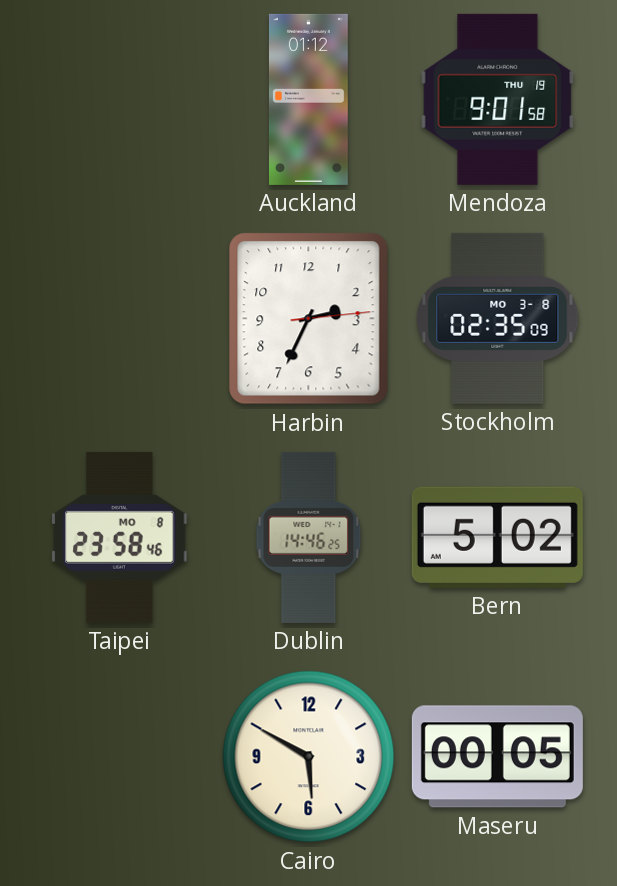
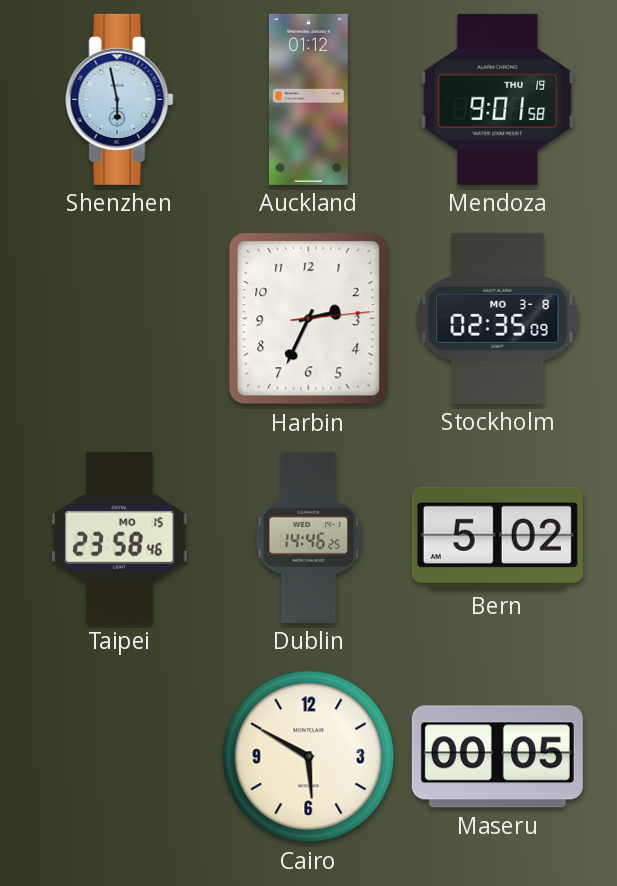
Shenzhen: none -> 5:58 (120, 99)
Taipei date: MO 8 -> MO 15 (120, 537)
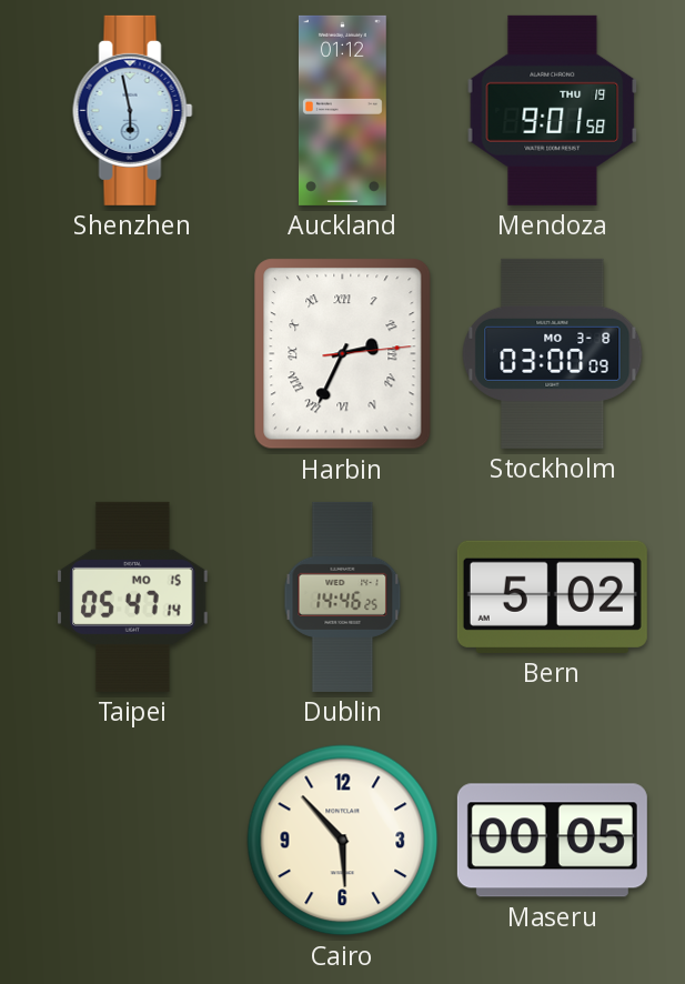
Harbin numerals: Arabic -> Roman (343, 354)
Stockholm: 02:35 -> 03:00 (553, 353)
Taipei: 23:58 -> 05:47 (133, 596)
Cairo: 5:50 -> 5:53 (343, 841)
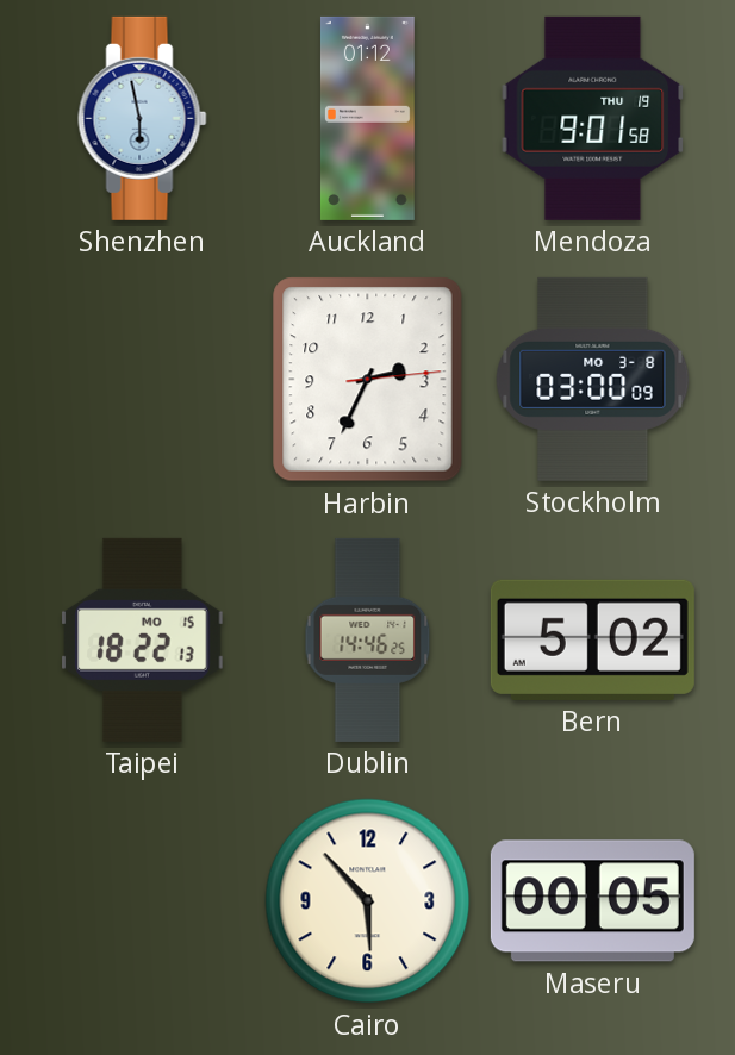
Harbin numerals: Roman -> Arabic (368, 380)
Taipei: 05:47 -> 18:22 (143, 639)
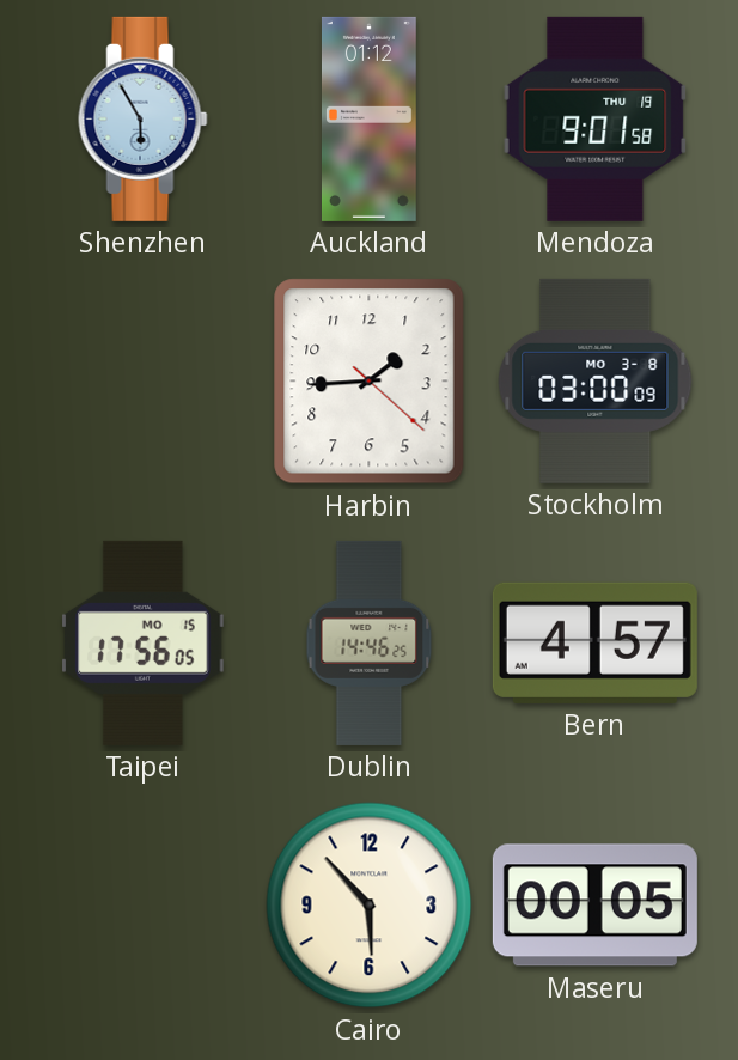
Shenzhen: 5:58 -> 5:55 (144, 118)
Harbin: 2:34 -> 1:44 (370, 382)
Taipei: 18:22 -> 17:56 (144, 642)
Bern: 5:02 -> 4:57 (594, 642)
